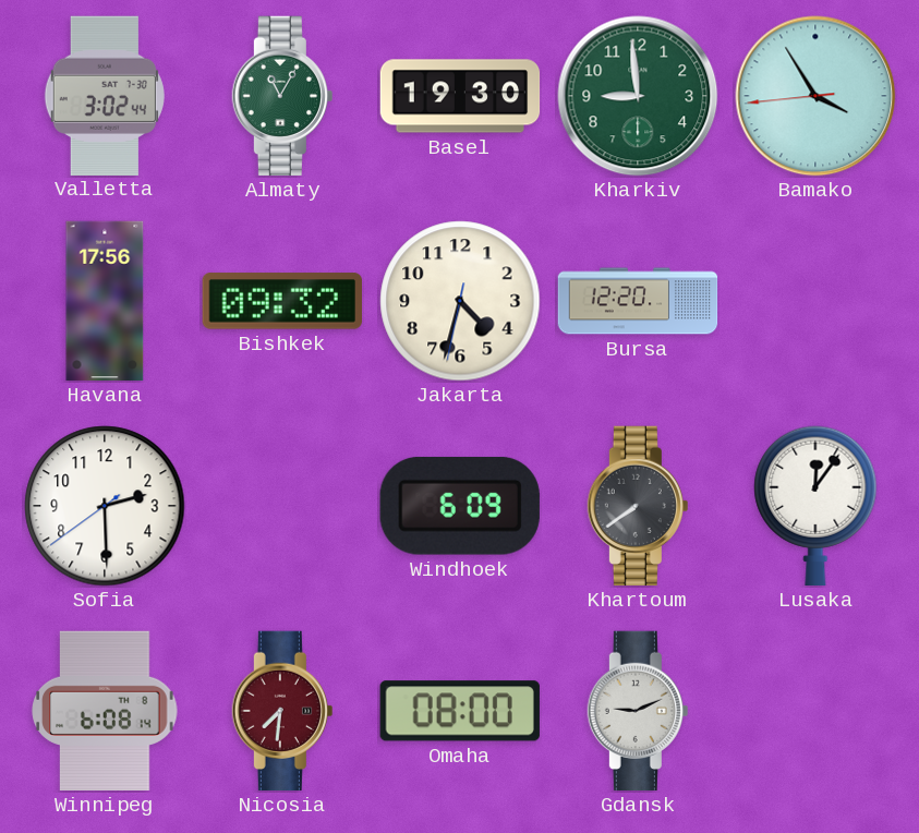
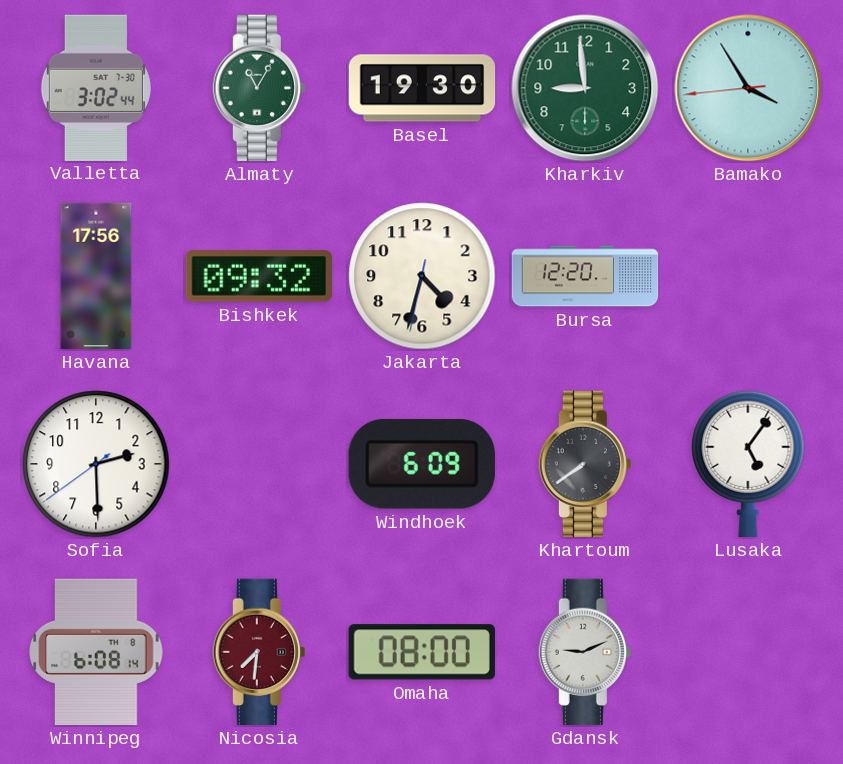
Lusaka: 12:06 -> 5:06 (748, 464)
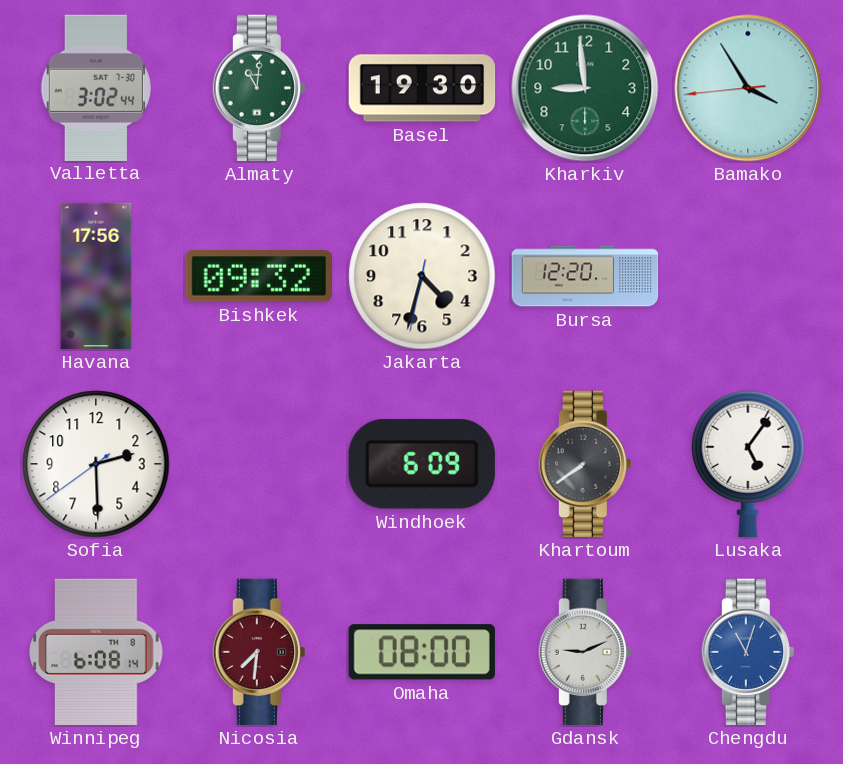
Almaty: 11:05 -> 11:01 (259, 88)
Chengdu: none -> 11:03 (748, 652)
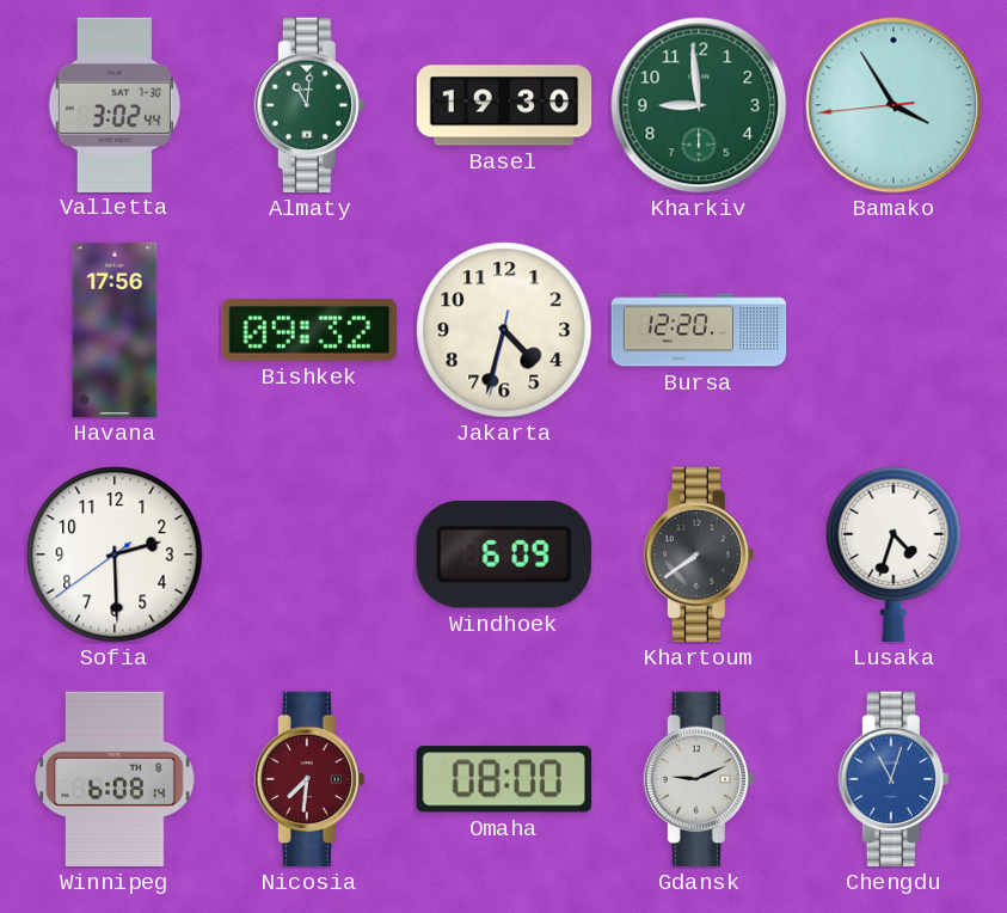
Lusaka: 5:06 -> 4:33 (894, 554)
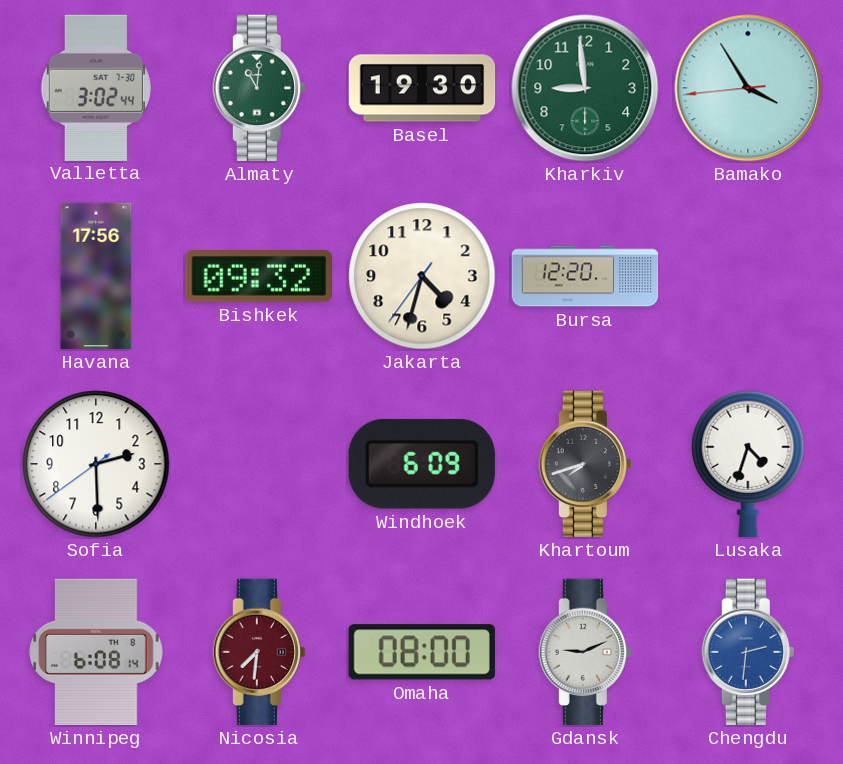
Jakarta: 4:32:32 -> 4:32:36 (422, 276)
Khartoum: 7:39 -> 7:42 (585, 464)
Chengdu: 11:03 -> 2:31 (748, 652)
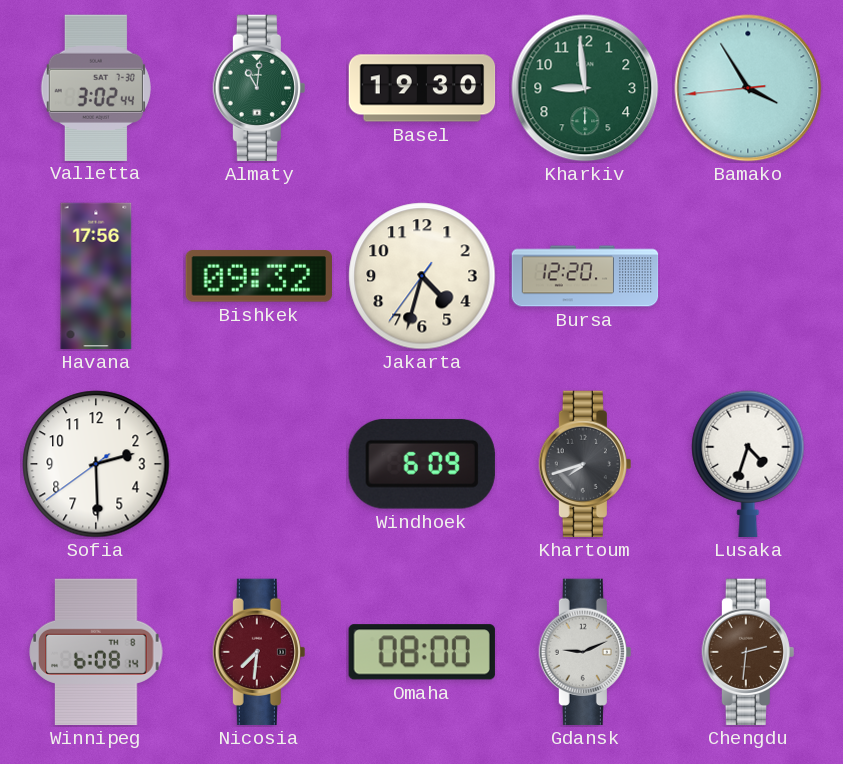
Chengdu dial: blue -> brown (748, 652)
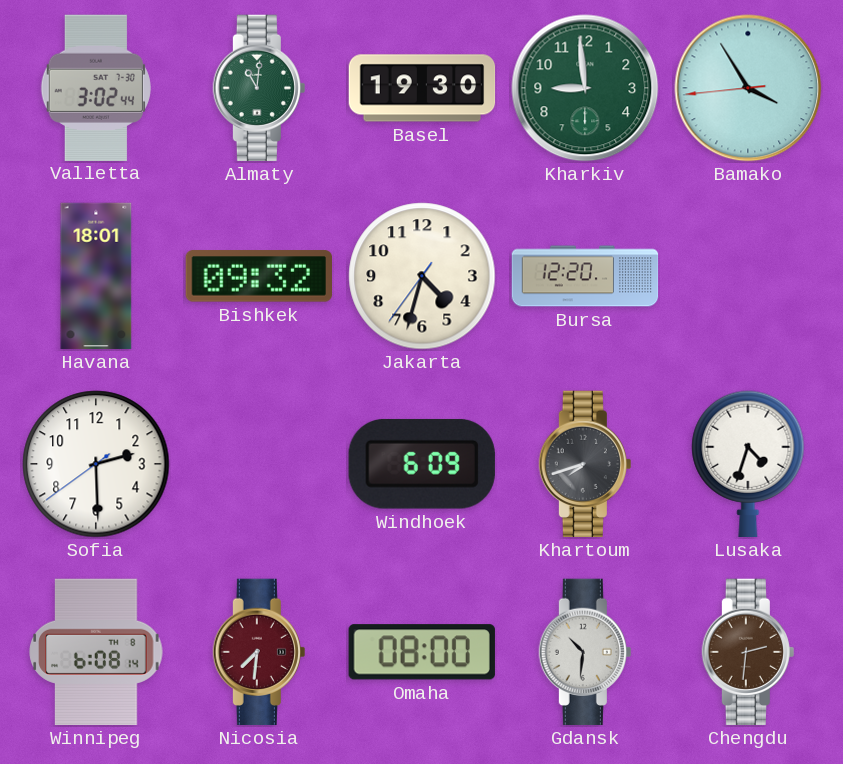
Havana: 17:56 -> 18:01 (96, 276)
Gdansk: 9:11 -> 10:31 (585, 652)
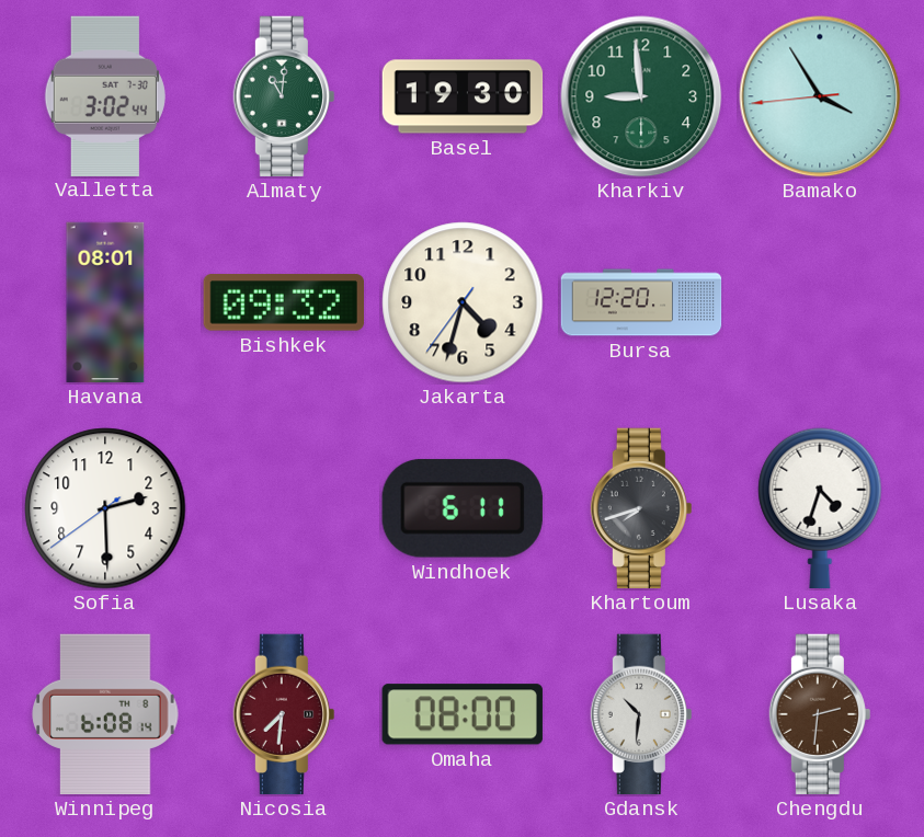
Havana: 18:01 -> 08:01 (105, 302)
Windhoek: 6:09 -> 6:11 (463, 508)
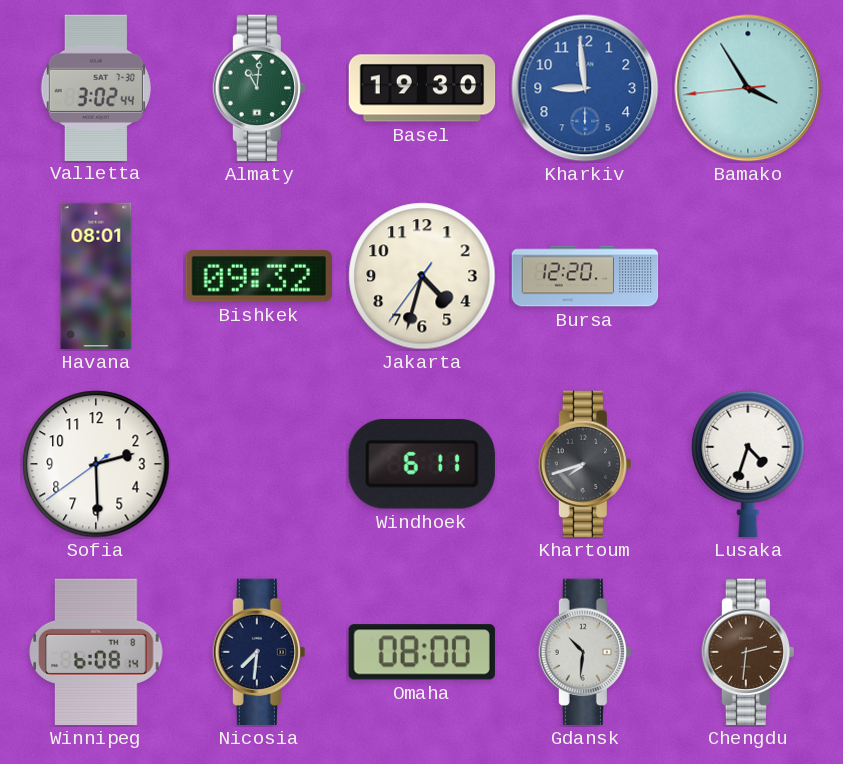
Kharkiv dial: green -> blue (585, 88)
Nicosia dial: burgundy -> navy (259, 652)
